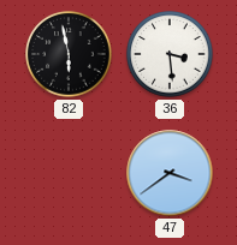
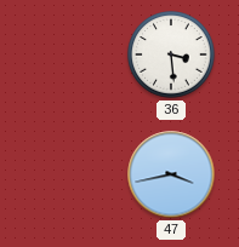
82: 5:58 -> none (69, 54)
47: 3:39 -> 3:43 (171, 174)
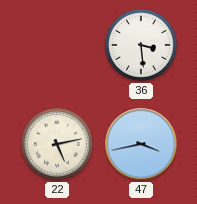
22: none -> 5:13 (57, 144)
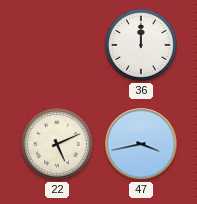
36: 3:29 -> 12:00 (141, 45)
22: 5:13 -> 5:11 (57, 144)
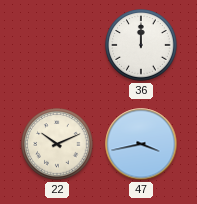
22: 5:11 -> 10:11 (57, 144)
